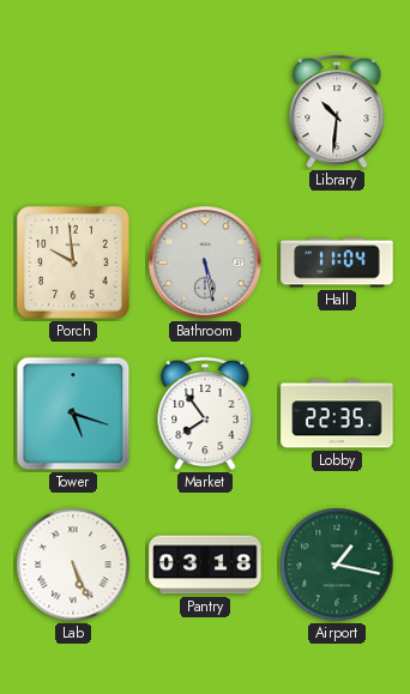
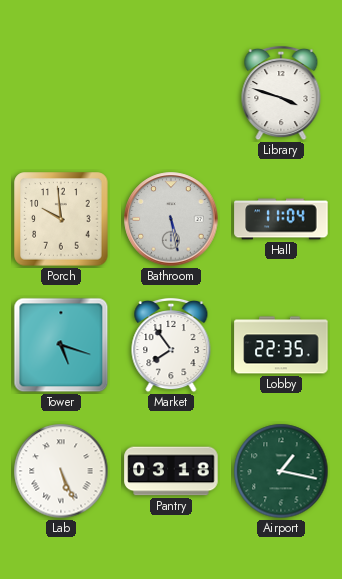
Library: 10:31 -> 3:48 (281, 93)
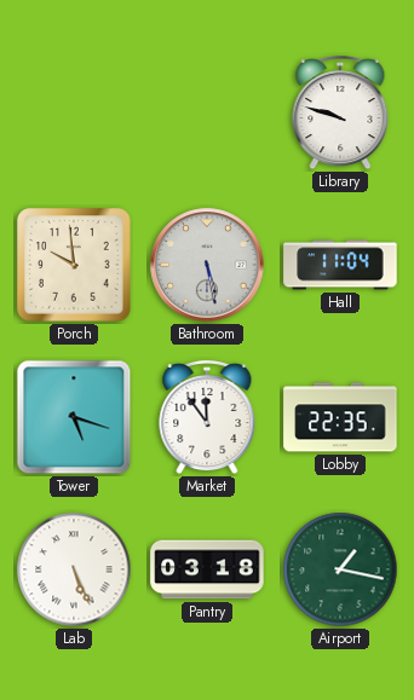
Library: 3:48 -> 9:48 (340, 112)
Market: 7:54 -> 11:54 (207, 417)
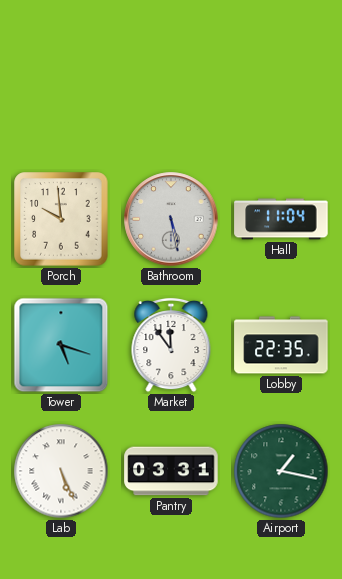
Library: 9:48 -> none (340, 112)
Pantry: 03:18 -> 03:31 (171, 471)
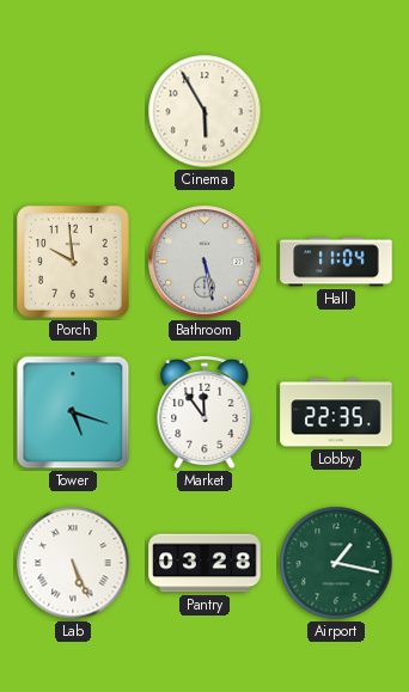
Cinema: none -> 5:55 (204, 111)
Pantry: 03:31 -> 03:28 (204, 563)
